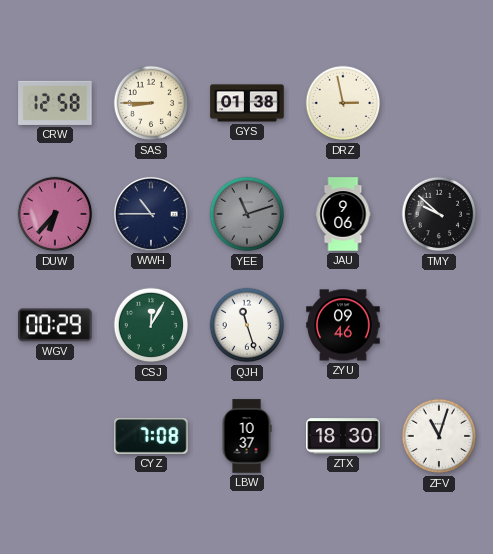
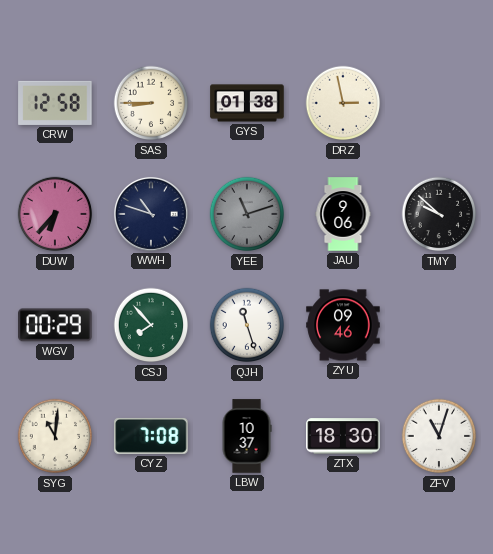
WWH: 10:45 -> 10:48 (151, 214)
CSJ: 12:05 -> 7:53 (151, 325)
SYG: none -> 11:01 (55, 436)
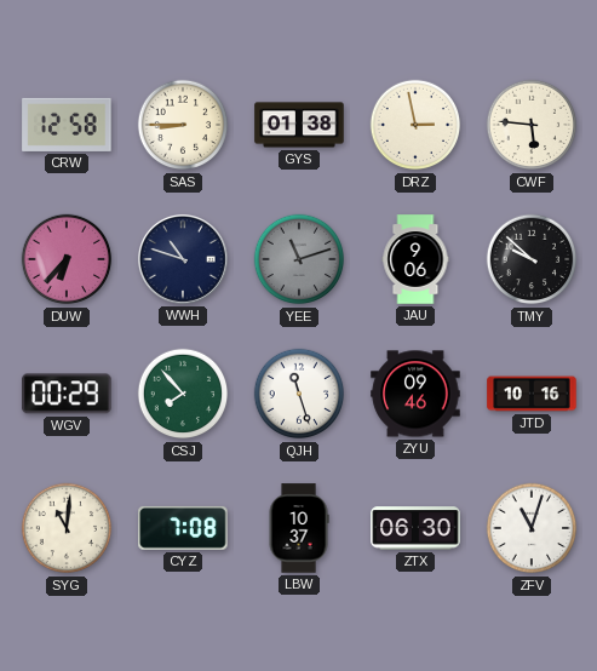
CWF: none -> 5:46 (532, 125)
JTD: none -> 10:16 (532, 394)
ZTX: 18:30 -> 06:30 (415, 528)
